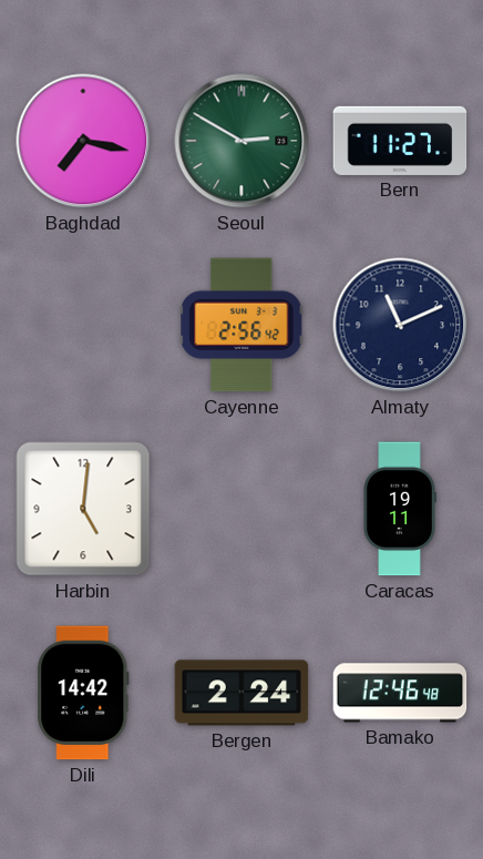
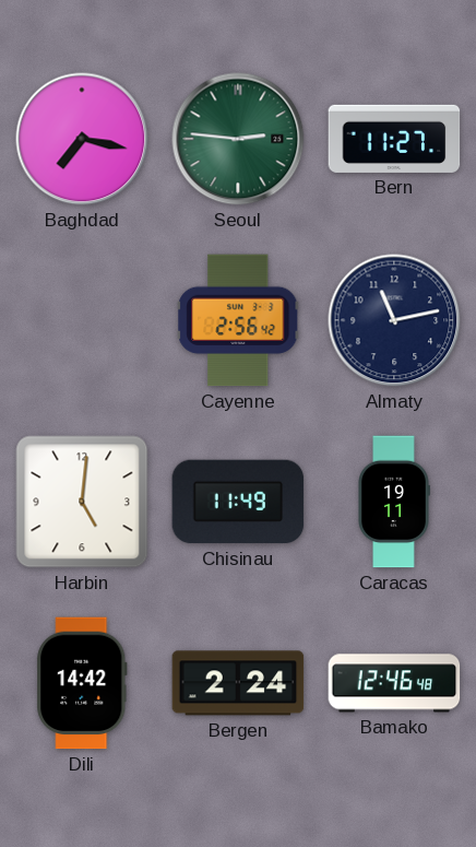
Seoul: 2:50 -> 2:46 (238, 139)
Almaty: 11:11 -> 11:13 (394, 320)
Chisinau: none -> 11:49 (238, 502)
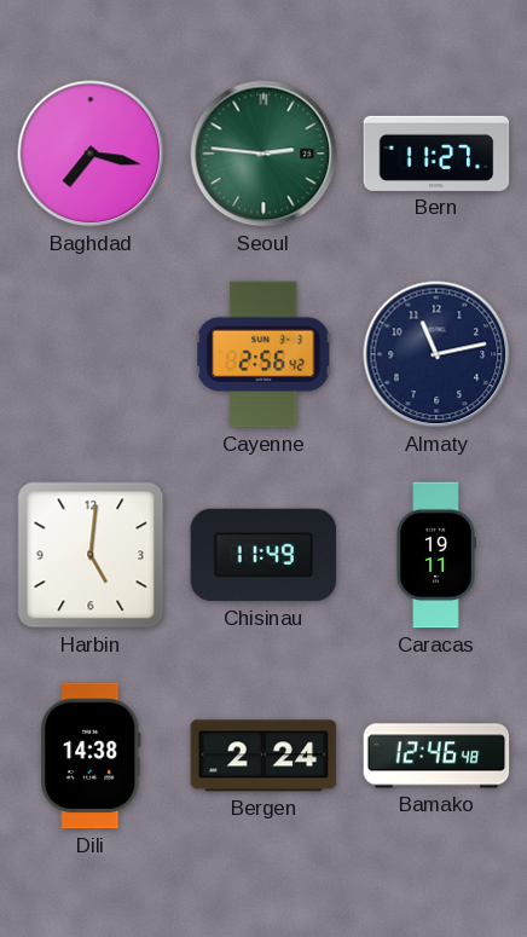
Dili: 14:42 -> 14:38 (91, 756)
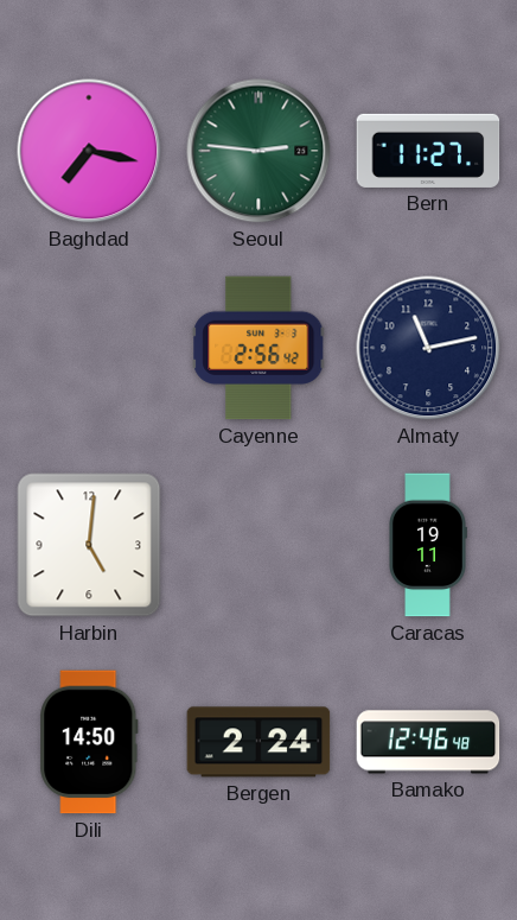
Chisinau: 11:49 -> none (263, 555)
Dili: 14:38 -> 14:50 (89, 742)
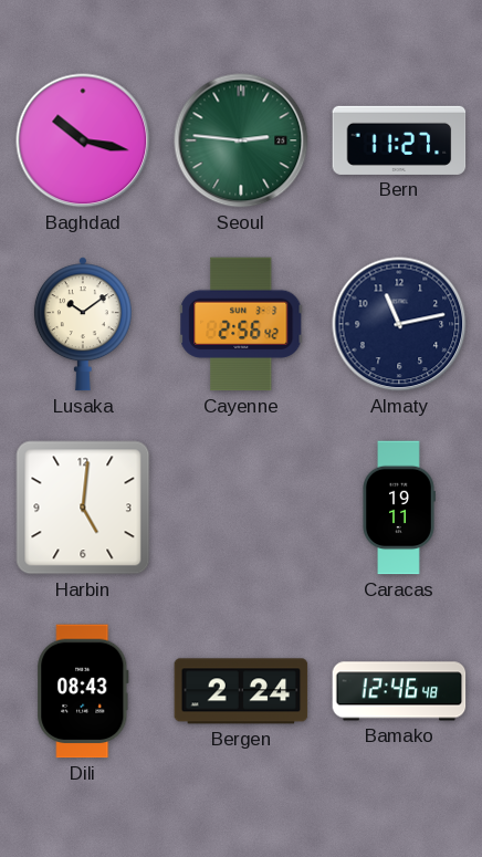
Baghdad: 7:17 -> 10:17 (83, 140)
Lusaka: none -> 10:09 (83, 324)
Dili: 14:50 -> 08:43 (83, 691)
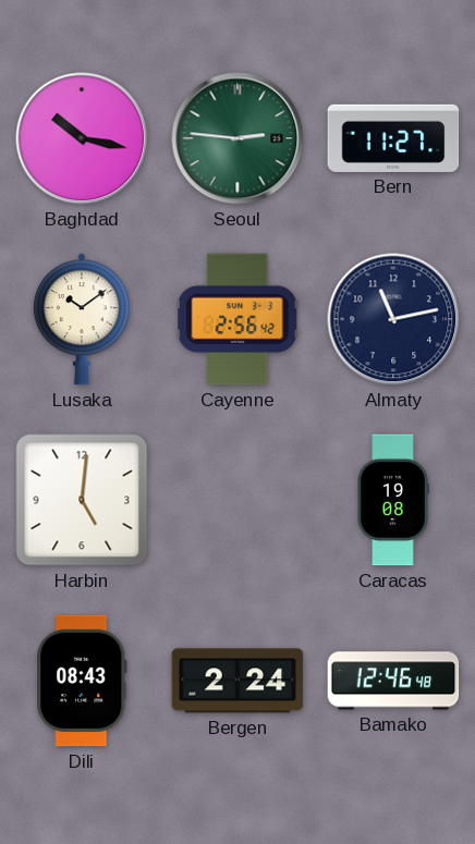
Caracas: 19:11 -> 19:08 (393, 500)
